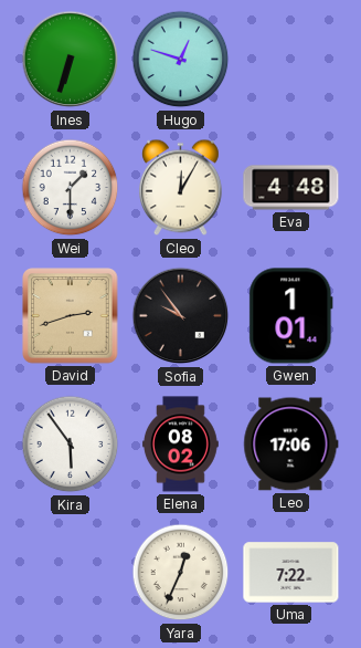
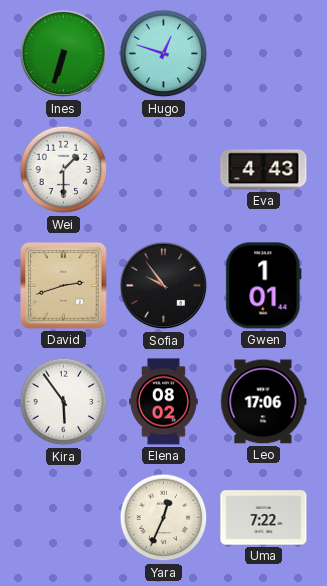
Cleo: 12:05 -> none (181, 188)
Eva: 4:48 -> 4:43 (264, 170)
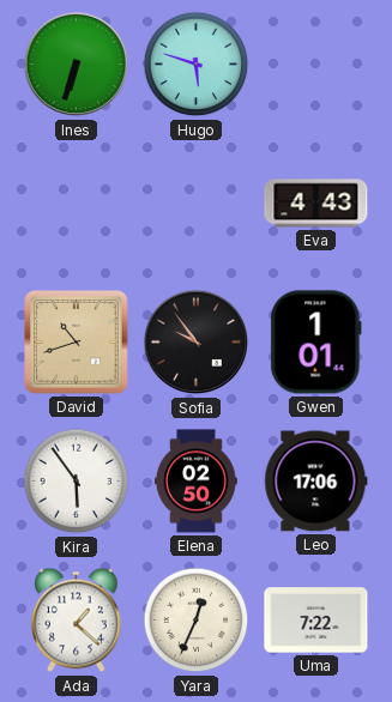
Hugo: 12:48 -> 5:48 (197, 65)
Wei: 1:30 -> none (64, 170)
David: 2:42 -> 10:42 (77, 343)
Elena: 08:02 -> 02:50 (197, 482)
Ada: none -> 1:22 (77, 621)
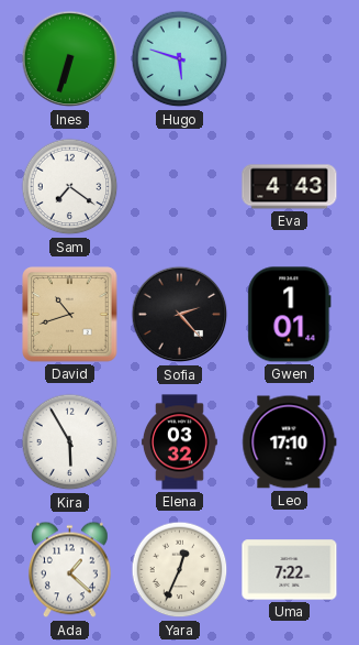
Sam: none -> 7:21 (70, 187)
Sofia: 9:54 -> 2:23 (180, 315)
Kira: 5:54 -> 5:55 (70, 442)
Elena: 02:50 -> 03:32 (180, 442)
Leo: 17:06 -> 17:10 (290, 442)
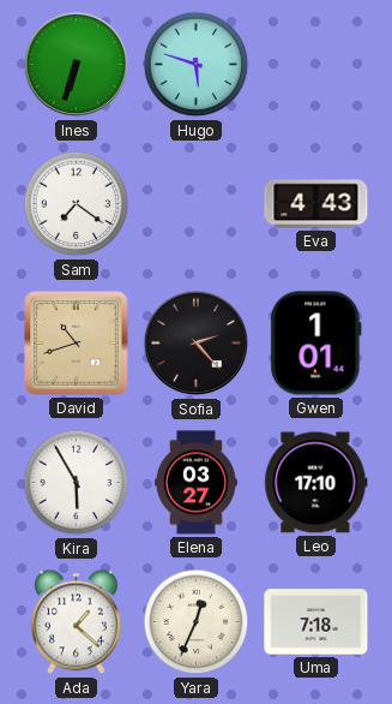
Elena: 03:32 -> 03:27 (197, 483)
Uma: 7:22 -> 7:18 (316, 622)
